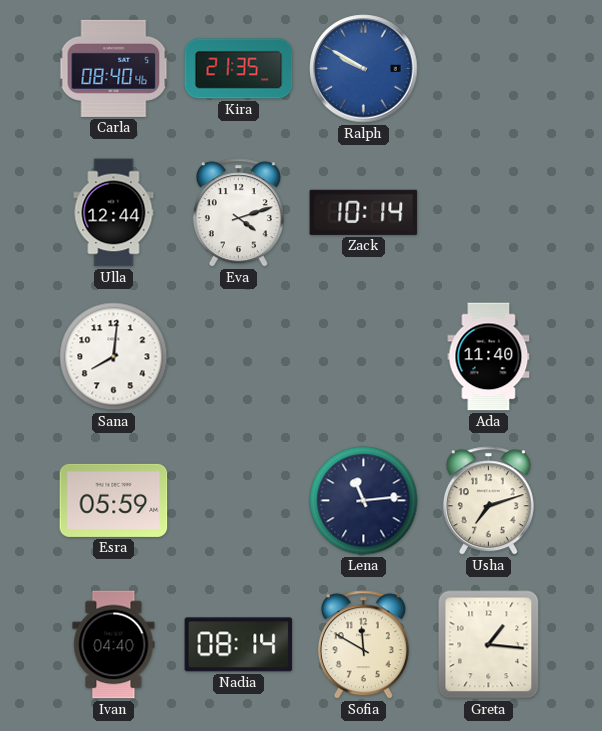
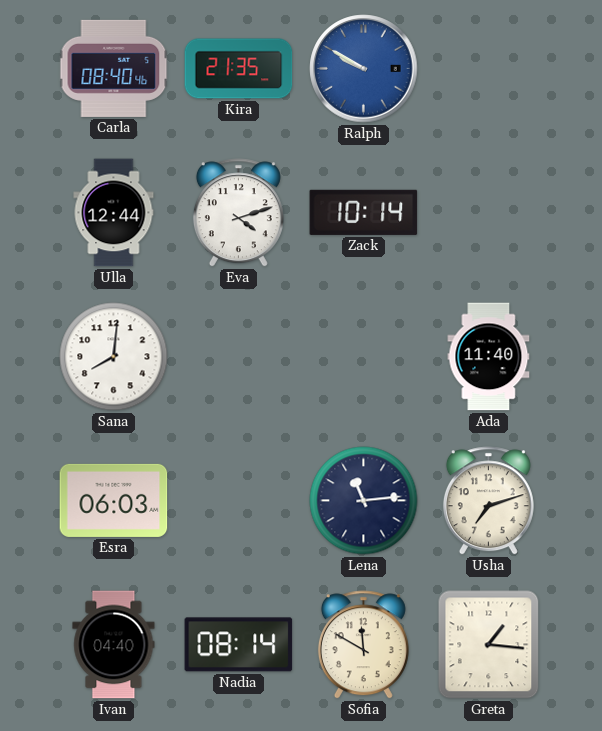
Esra: 05:59 -> 06:03 (114, 500)
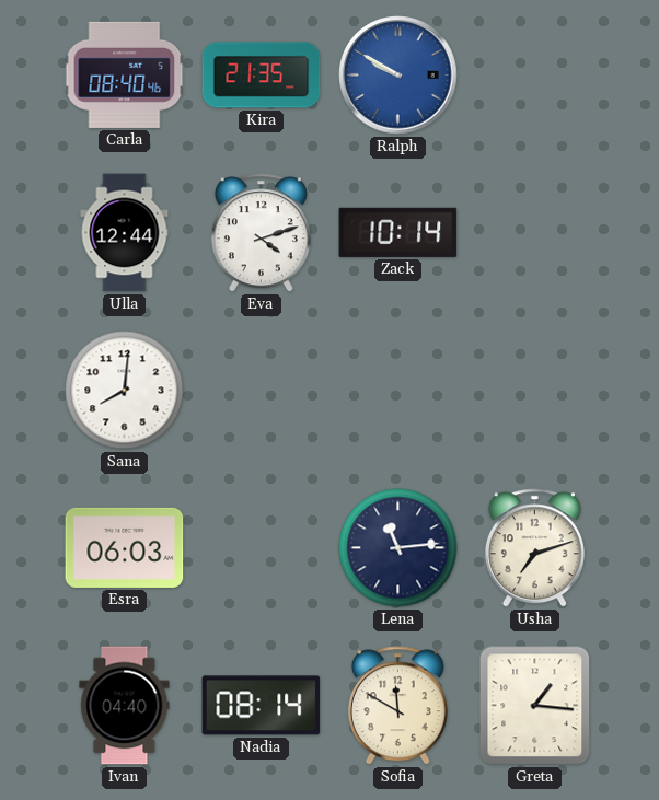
Ada: 11:40 -> none (489, 357)
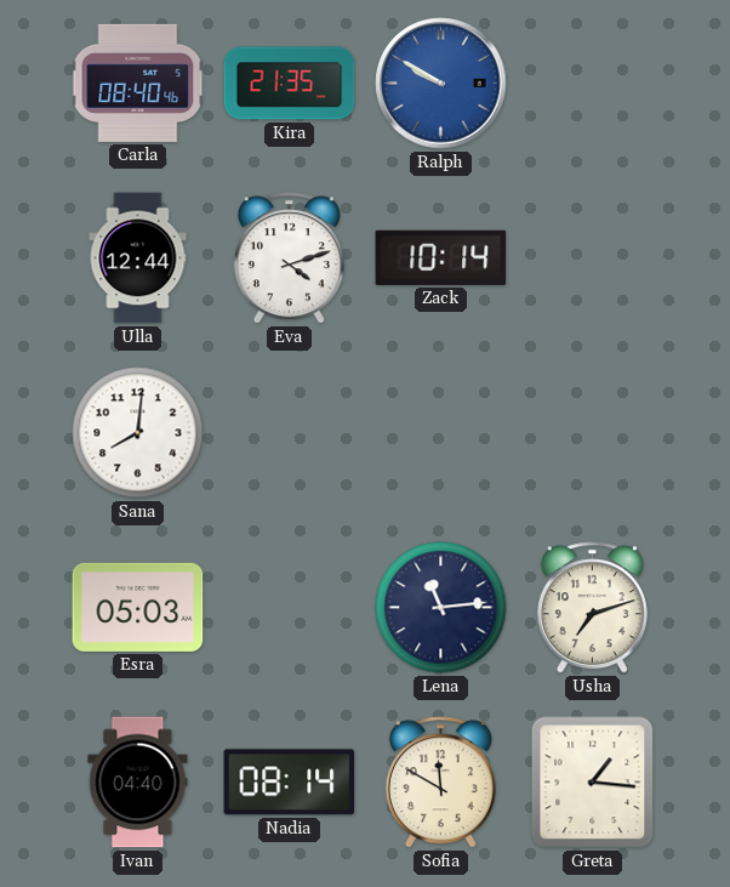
Esra: 06:03 -> 05:03 (138, 607)
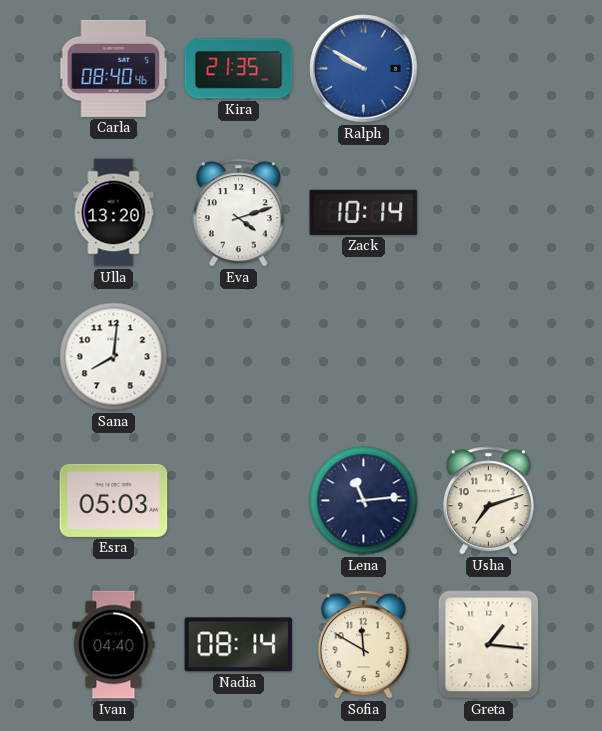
Ulla: 12:44 -> 13:20 (114, 213)
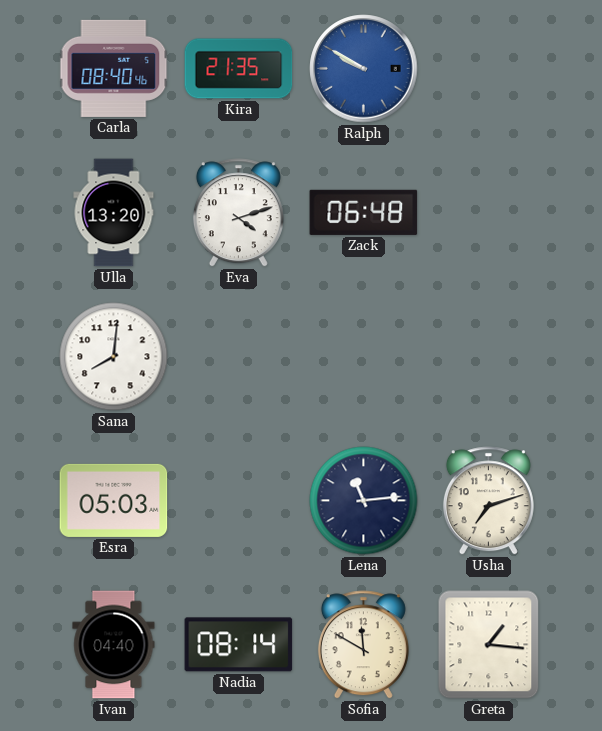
Zack: 10:14 -> 06:48 (364, 212)
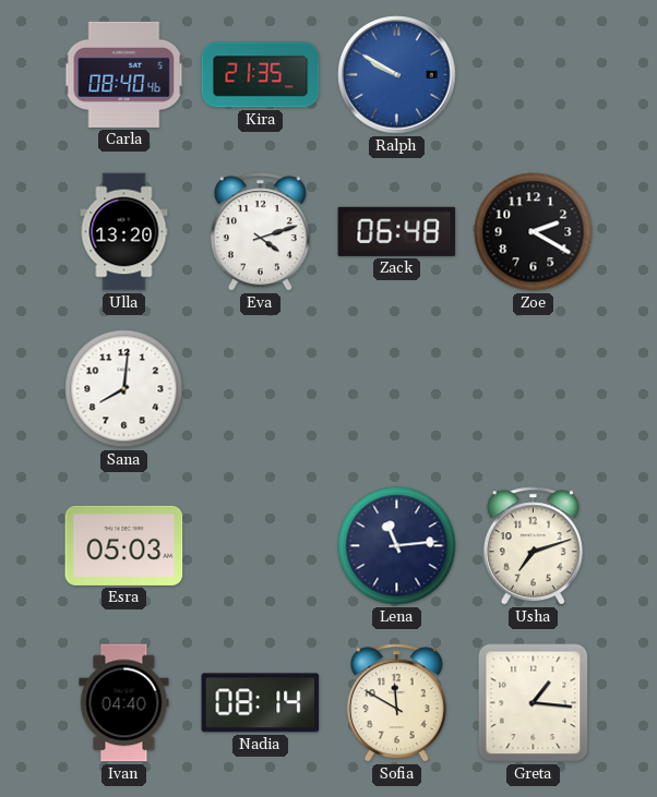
Zoe: none -> 2:20 (534, 232)
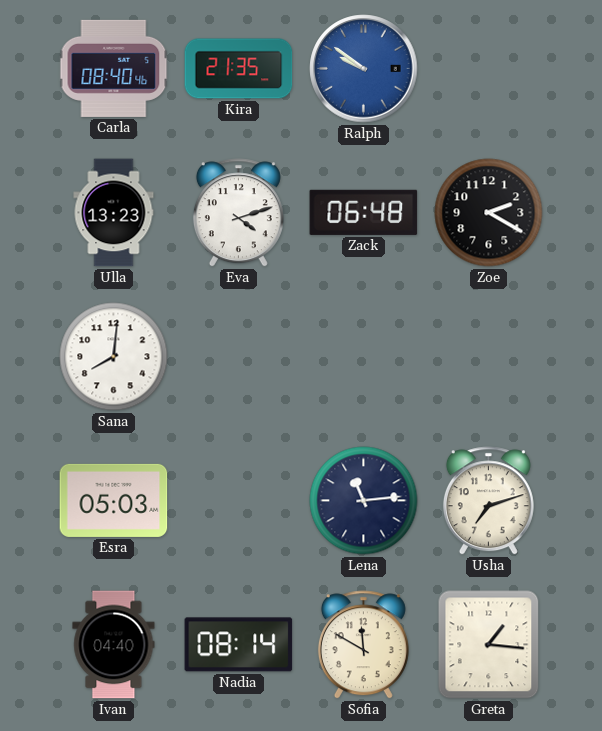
Ralph: 9:50 -> 9:51 (364, 69)
Ulla: 13:20 -> 13:23 (114, 213)
